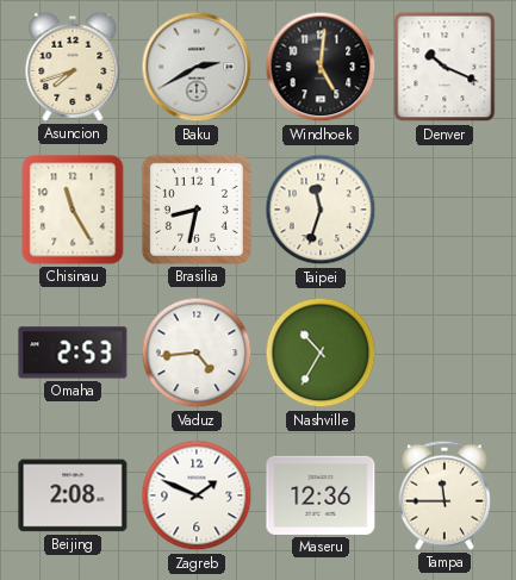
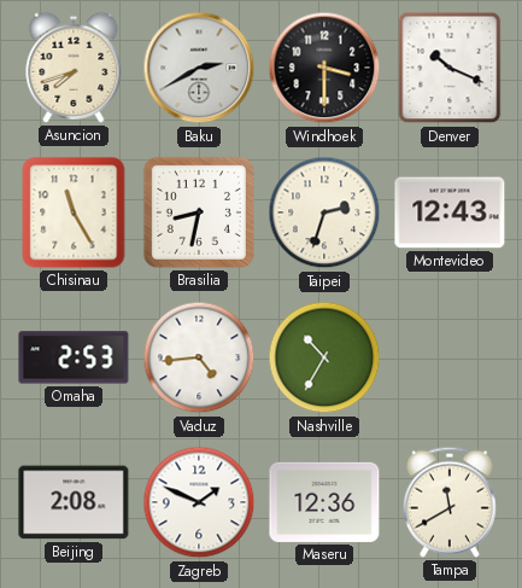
Windhoek: 5:01 -> 3:30 (324, 68)
Taipei: 11:33 -> 2:33 (324, 213)
Montevideo: none -> 12:43 (450, 213)
Tampa: 11:45 -> 11:40 (450, 502)
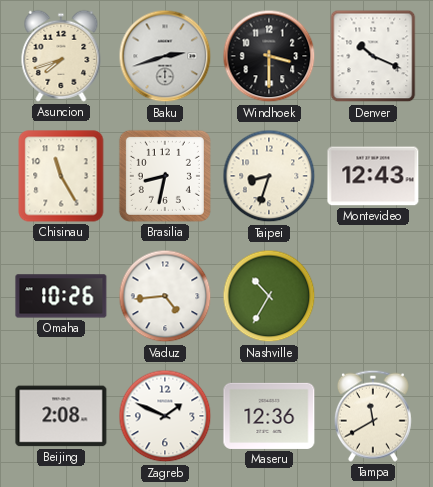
Baku: 2:40 -> 2:42 (165, 56)
Taipei: 2:33 -> 8:33 (269, 176)
Omaha: 2:53 -> 10:26 (61, 296)
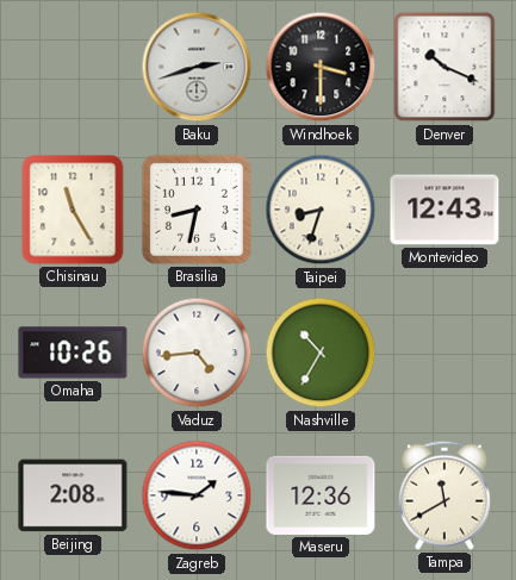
Asuncion: 7:42 -> none (61, 56)
Zagreb: 1:49 -> 1:46 (197, 495)
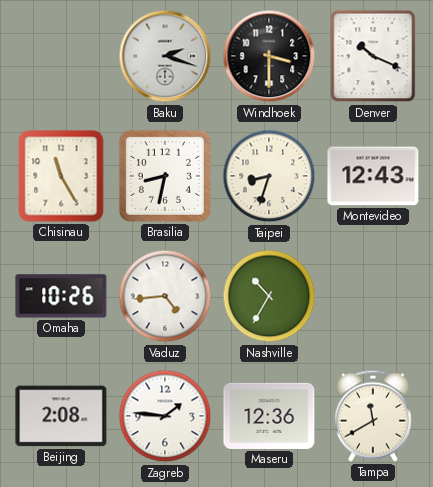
Baku: 2:42 -> 2:18 (165, 56)
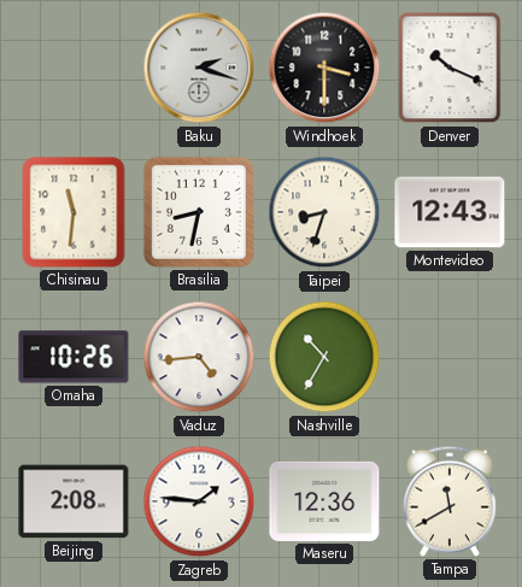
Chisinau: 11:25 -> 11:31 (74, 212)
